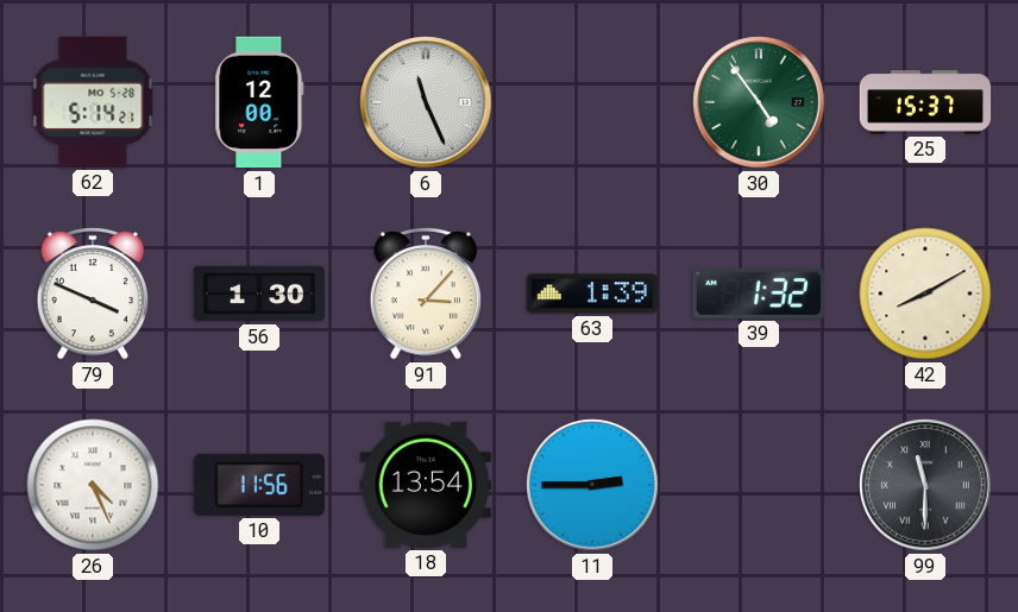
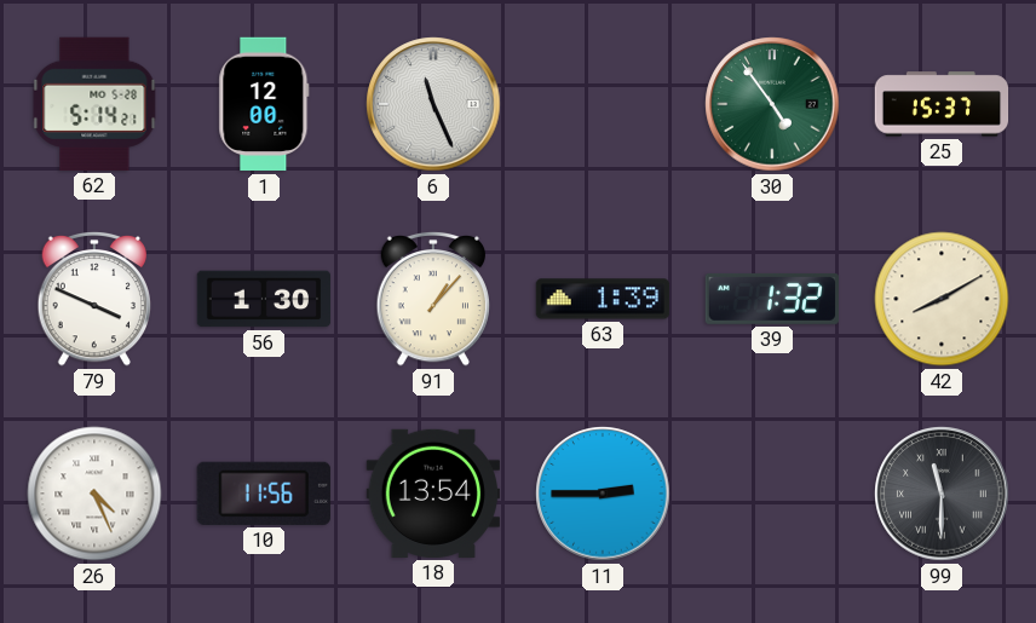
91: 3:07 -> 1:07 (432, 299)
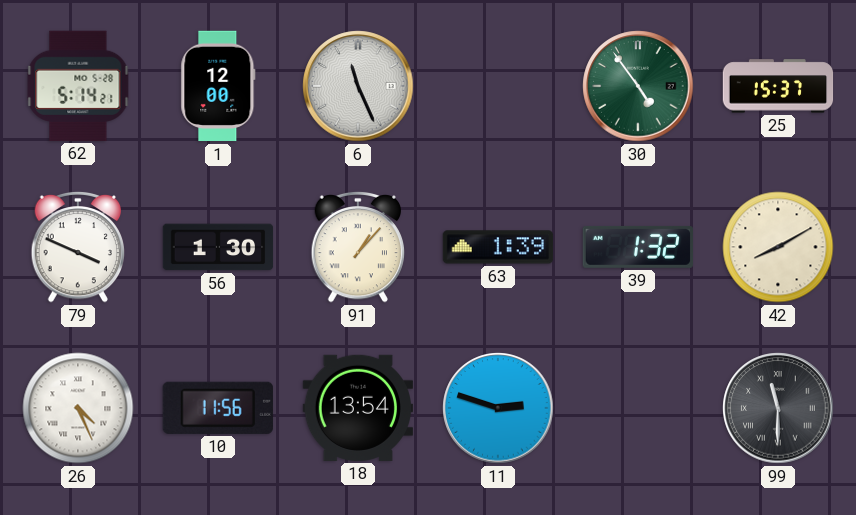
11: 2:45 -> 2:48 (498, 408)
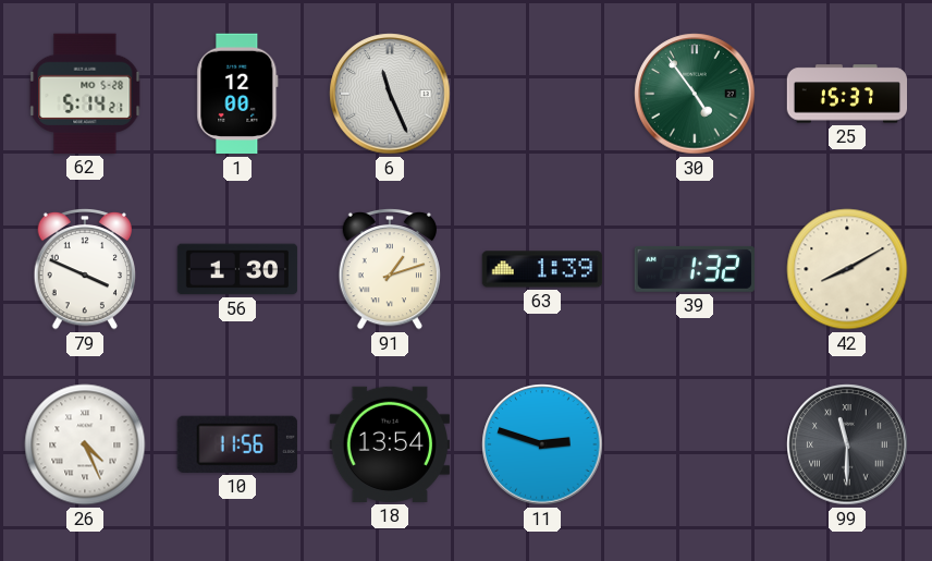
91: 1:07 -> 1:12 (389, 269)
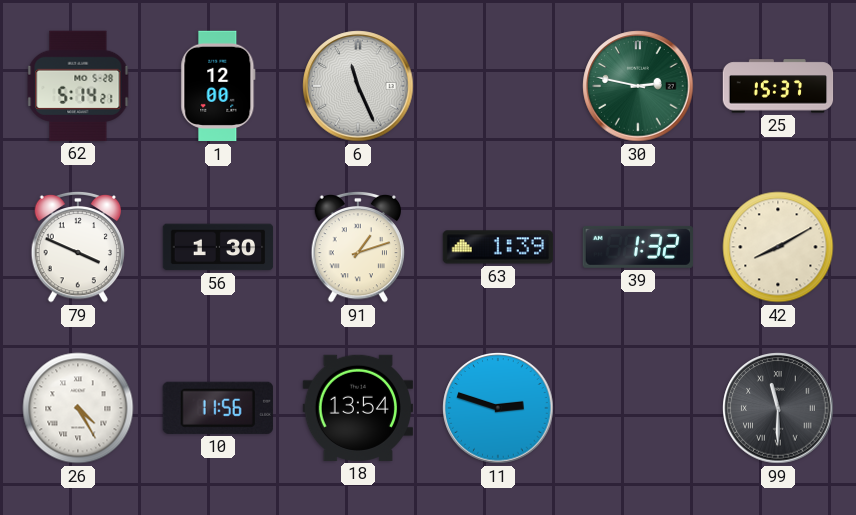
30: 4:54 -> 2:47 (638, 86)
26: 4:26 -> 4:25 (78, 408)
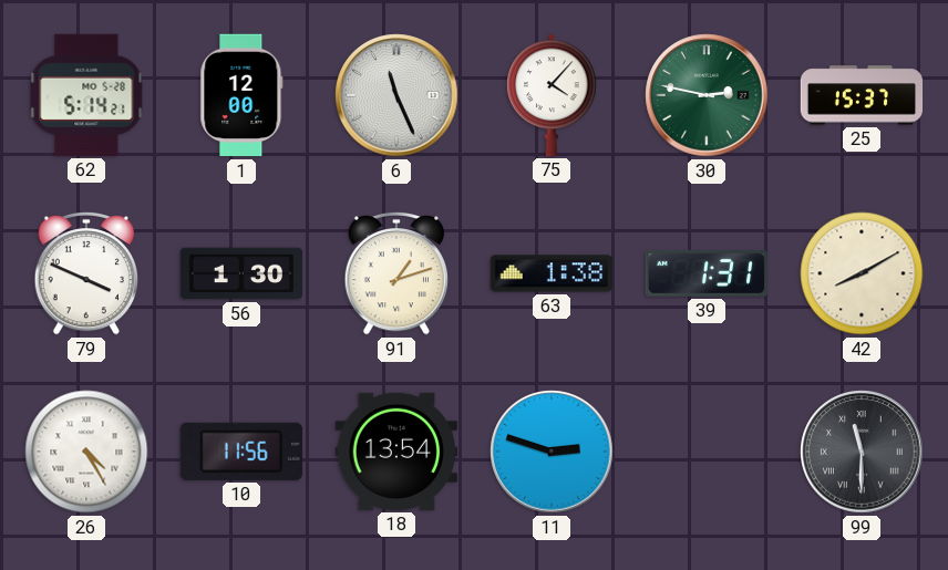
75: none -> 4:07 (552, 95)
63: 1:39 -> 1:38 (552, 273)
39: 1:32 -> 1:31 (705, 273)
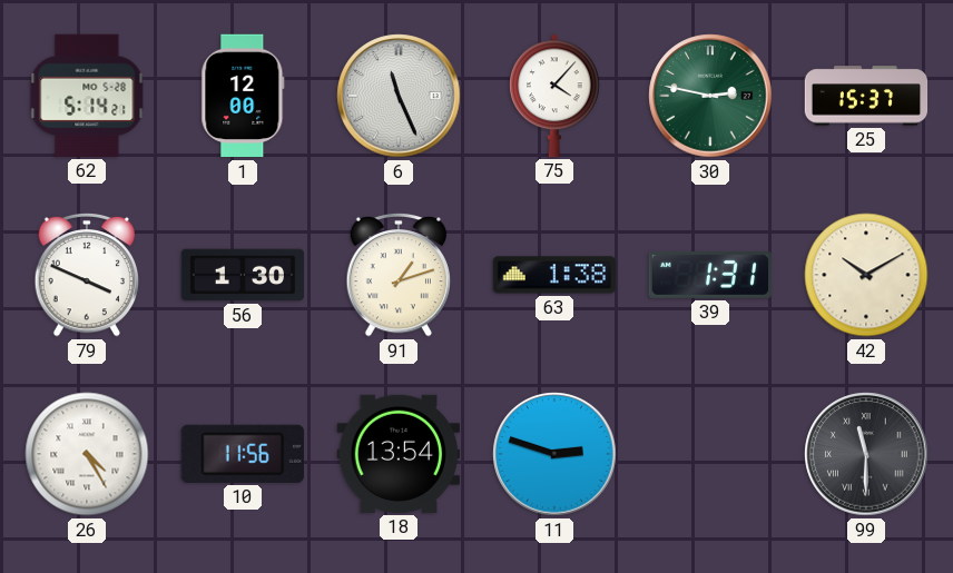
42: 8:10 -> 10:10 (866, 275)
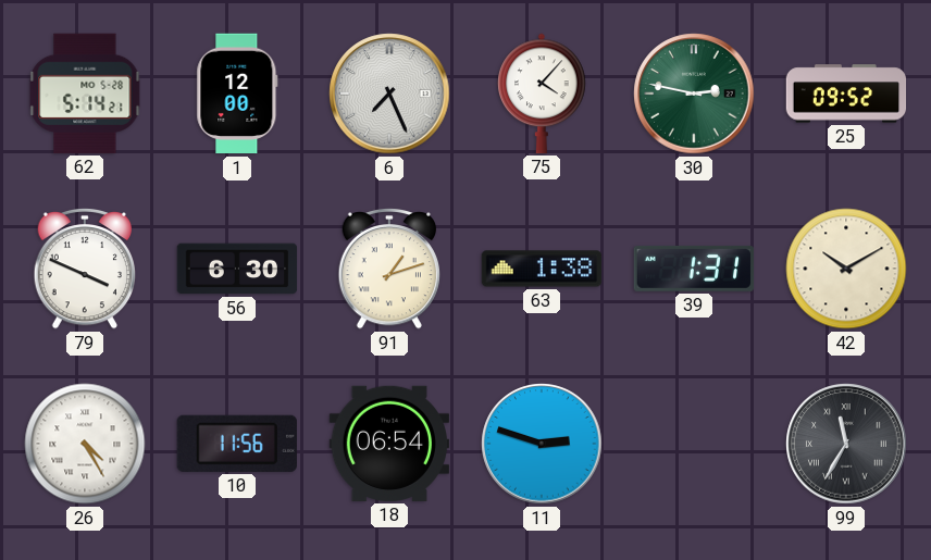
6: 11:26 -> 7:26 (389, 94)
25: 15:37 -> 09:52 (846, 94)
56: 1:30 -> 6:30 (237, 269)
18: 13:54 -> 06:54 (388, 444)
99: 11:30 -> 11:35 (846, 444)
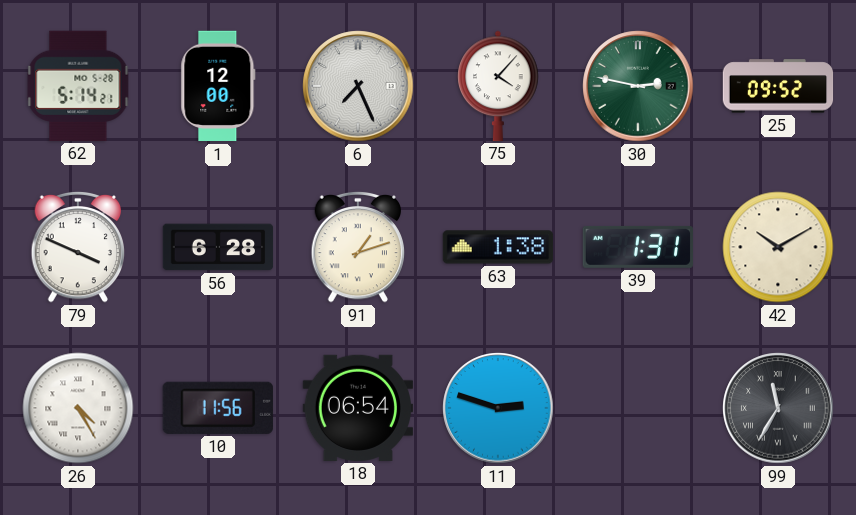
56: 6:30 -> 6:28 (218, 247)
